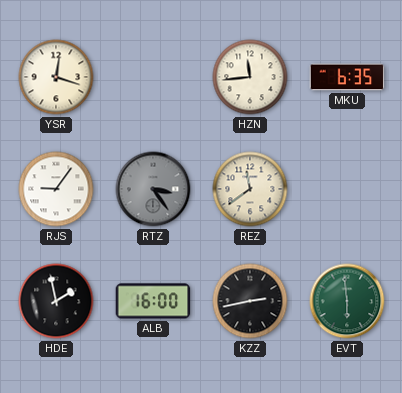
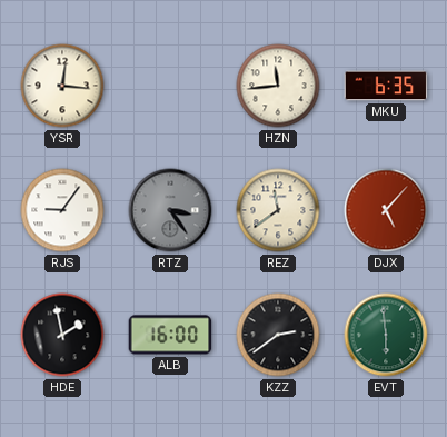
YSR: 12:18 -> 12:16 (62, 86)
DJX: none -> 5:07 (386, 210)
KZZ: 2:43 -> 2:39 (278, 335)
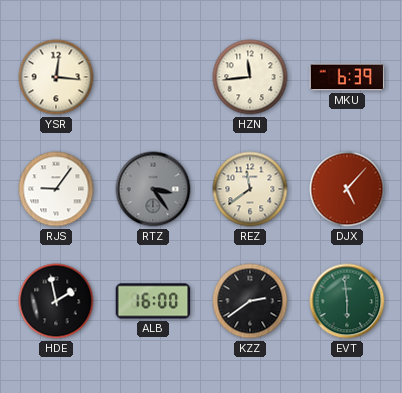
MKU: 6:35 -> 6:39 (347, 77)
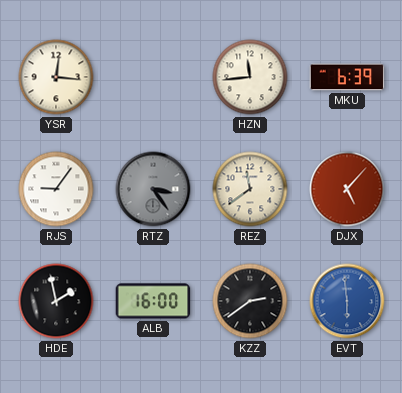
EVT dial: green -> blue (347, 301)
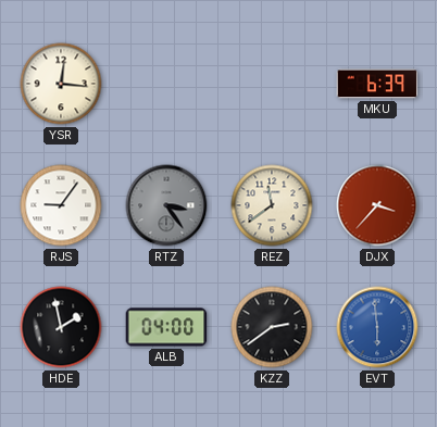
HZN: 11:44 -> none (250, 77)
DJX: 5:07 -> 3:37 (377, 205)
ALB: 16:00 -> 04:00 (166, 327)
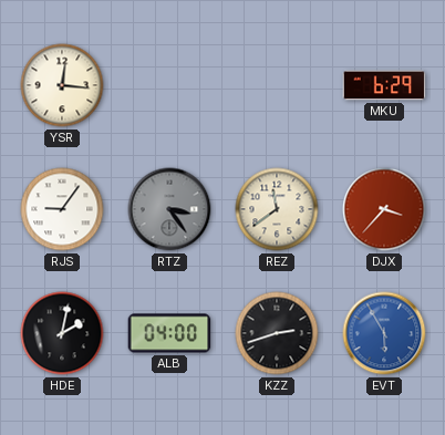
MKU: 6:39 -> 6:29 (384, 85)
HDE: 1:58 -> 2:02 (62, 333)
KZZ: 2:39 -> 2:42 (277, 333)
EVT: 5:59 -> 5:55 (384, 333)
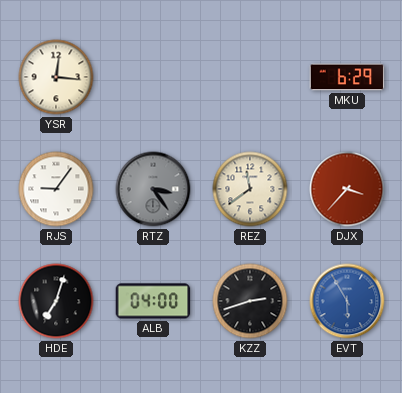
HDE: 2:02 -> 7:03 (56, 301)
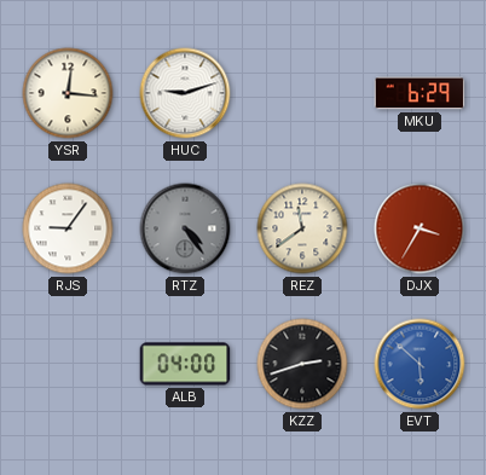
HUC: none -> 9:12 (185, 93)
RTZ: 3:24 -> 4:24 (185, 228)
DJX: 3:37 -> 3:35 (420, 228)
HDE: 7:03 -> none (56, 301)
EVT: 5:55 -> 5:52 (420, 364)
